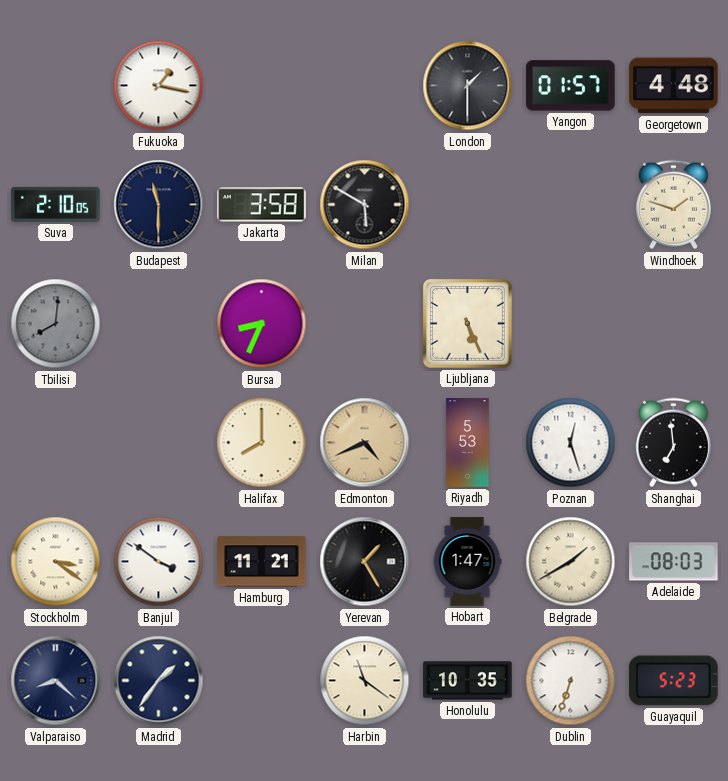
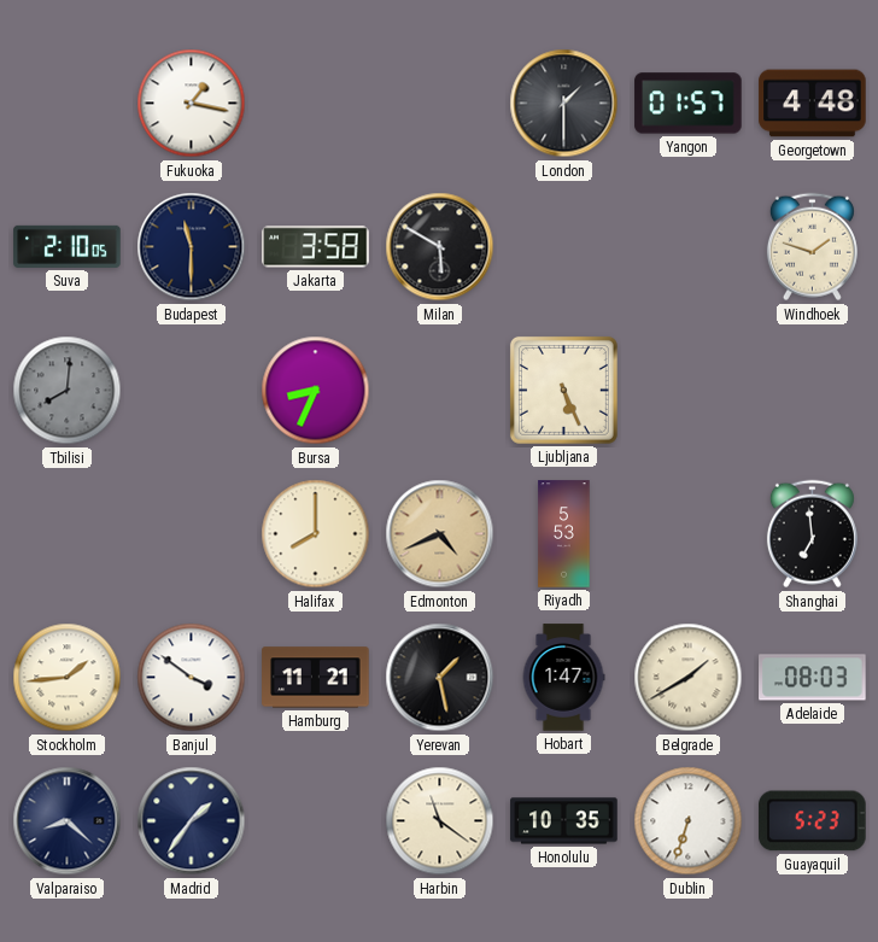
Poznan: 12:27 -> none (571, 443)
Stockholm: 3:21 -> 1:44 (68, 678)
Yerevan: 1:25 -> 1:28 (440, 678)
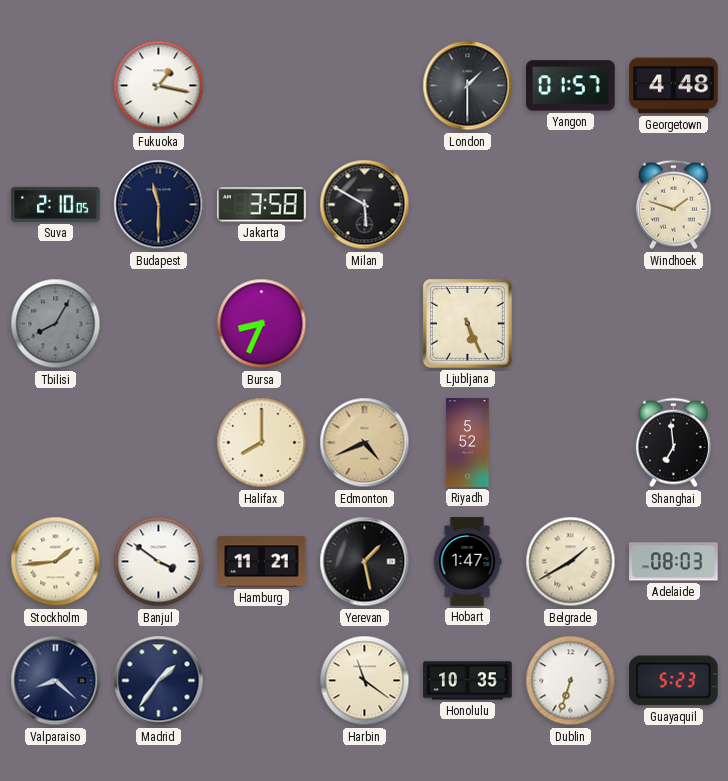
Tbilisi: 8:01 -> 8:05 (56, 324)
Riyadh: 5:53 -> 5:52 (468, 443)
